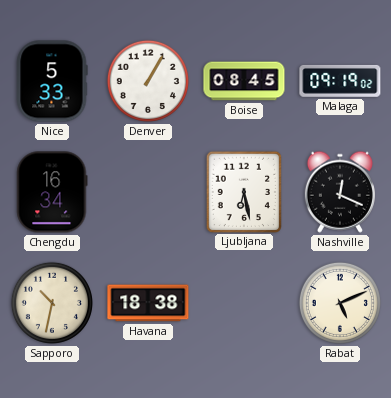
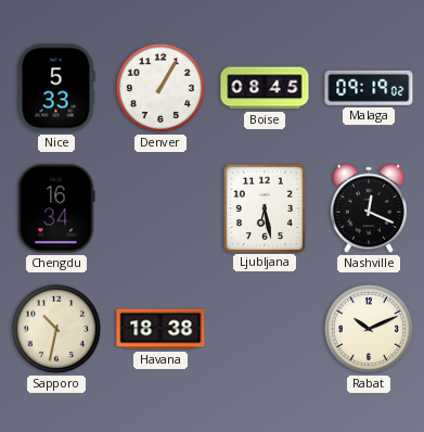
Rabat: 5:11 -> 10:11 (369, 329)
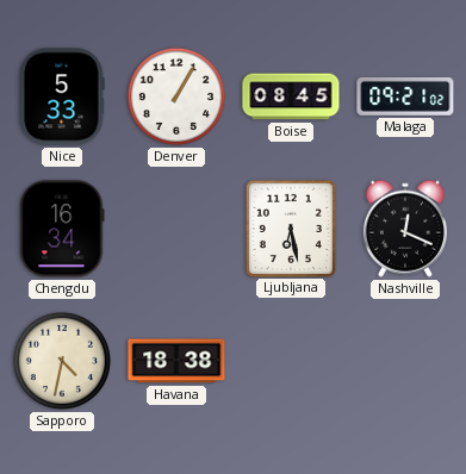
Malaga: 09:19 -> 09:21 (405, 96)
Sapporo: 10:32 -> 4:32 (62, 361)
Rabat: 10:11 -> none (369, 329)
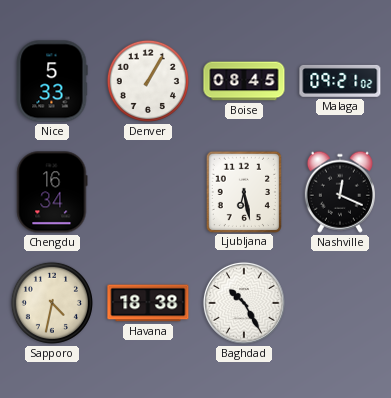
Baghdad: none -> 10:25 (244, 303)
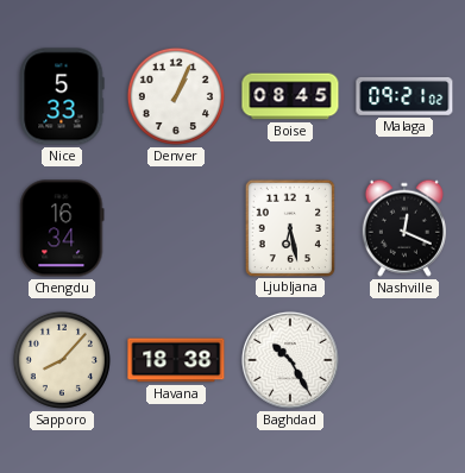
Denver: 1:05 -> 1:04 (176, 96)
Sapporo: 4:32 -> 8:07 (62, 360)
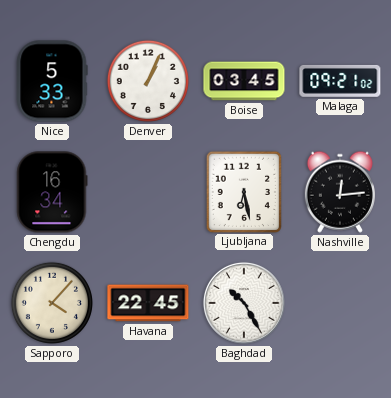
Boise: 08:45 -> 03:45 (244, 81)
Nashville: 12:19 -> 12:14 (340, 192)
Sapporo: 8:07 -> 4:07 (52, 303)
Havana: 18:38 -> 22:45 (148, 303)
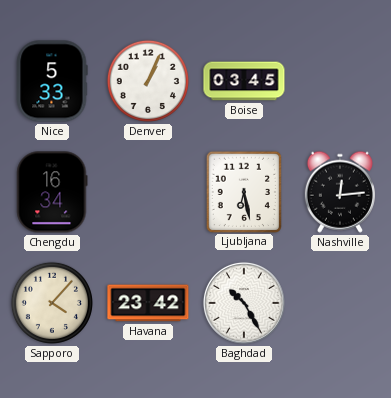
Malaga: 09:21 -> none (340, 81)
Havana: 22:45 -> 23:42 (148, 303)
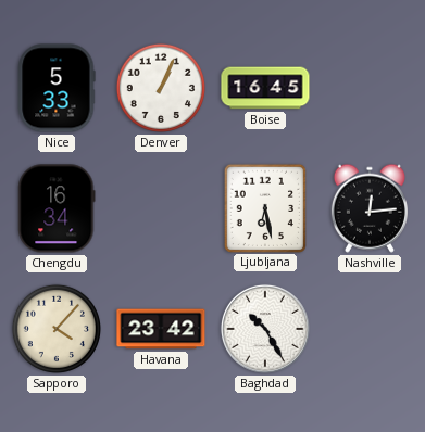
Boise: 03:45 -> 16:45 (265, 88)
